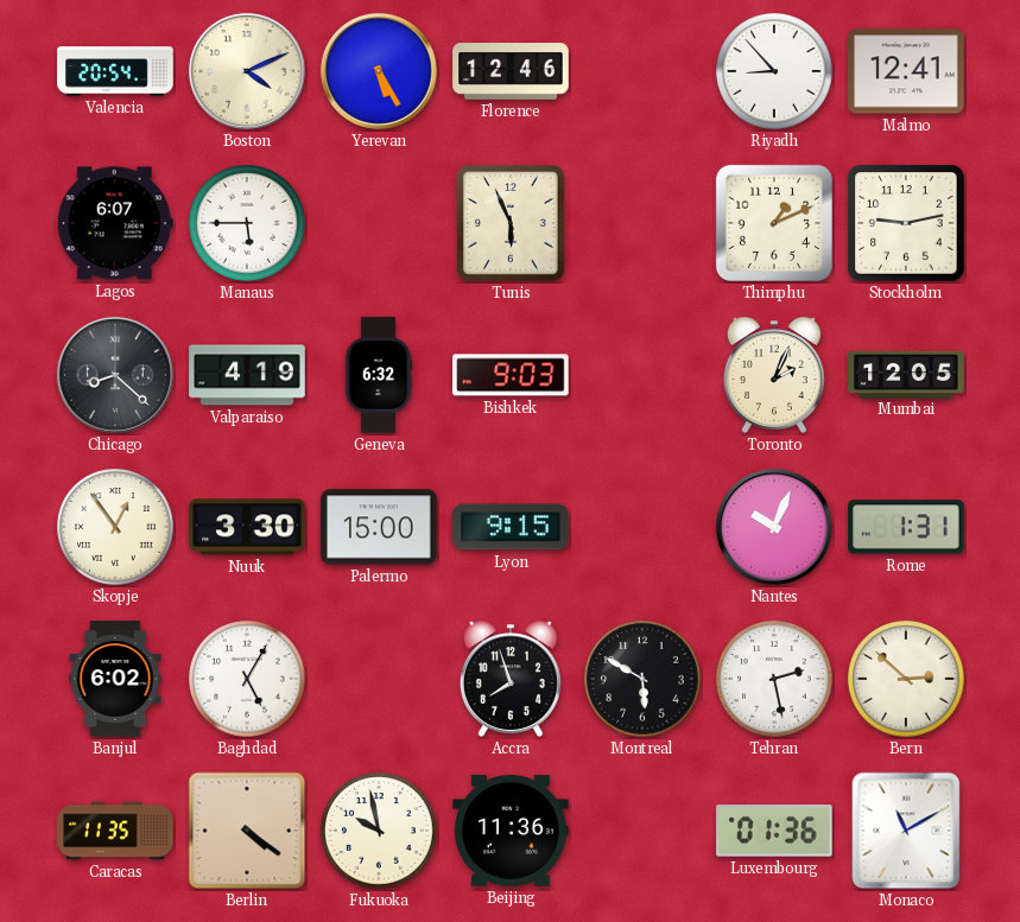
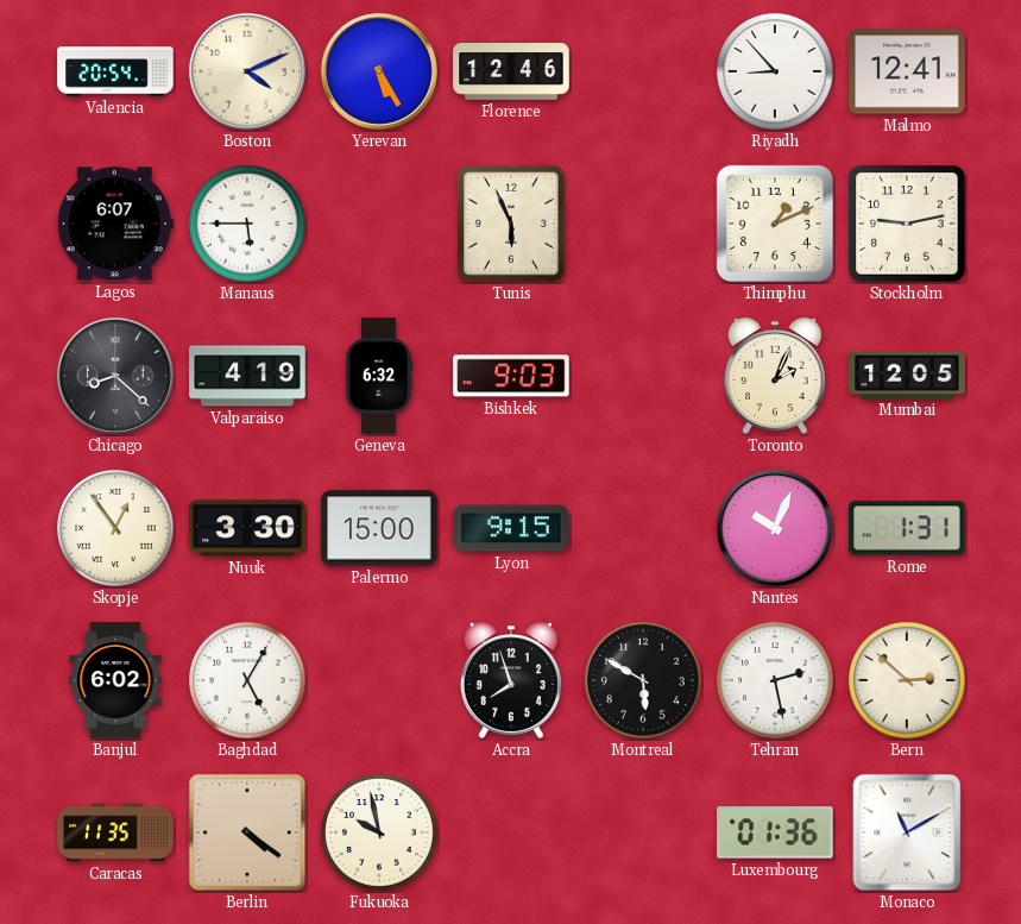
Beijing: 11:36 -> none (511, 832)
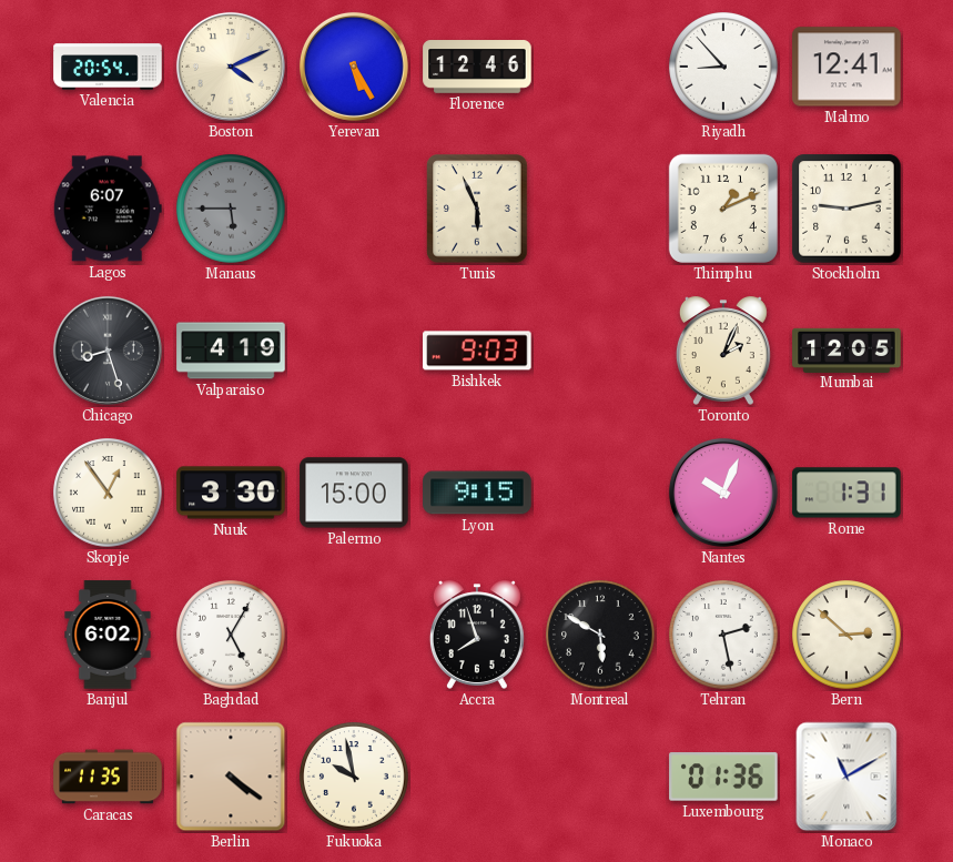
Manaus dial: white -> grey (231, 209)
Chicago: 8:22 -> 8:27 (108, 351)
Geneva: 6:32 -> none (379, 376)
